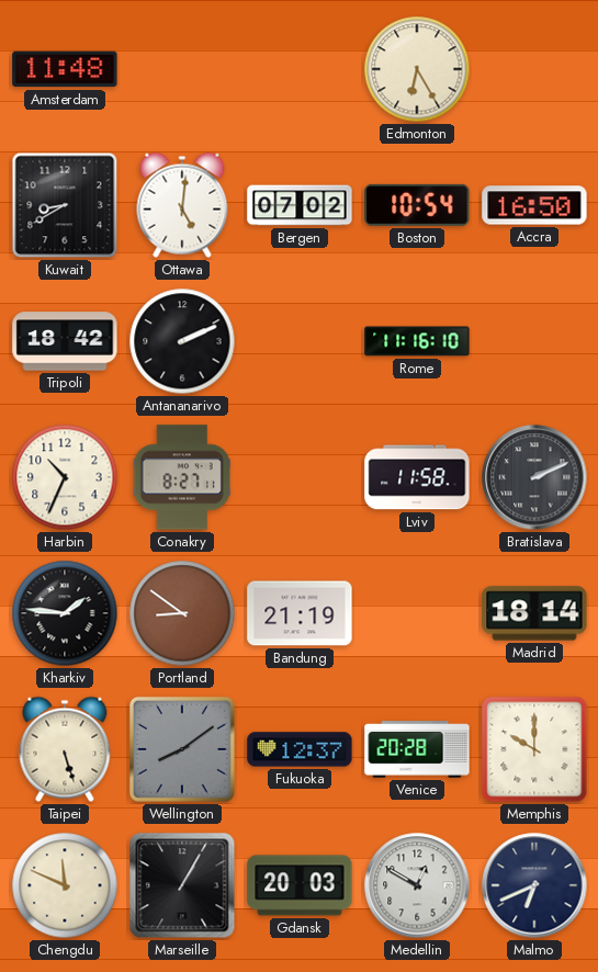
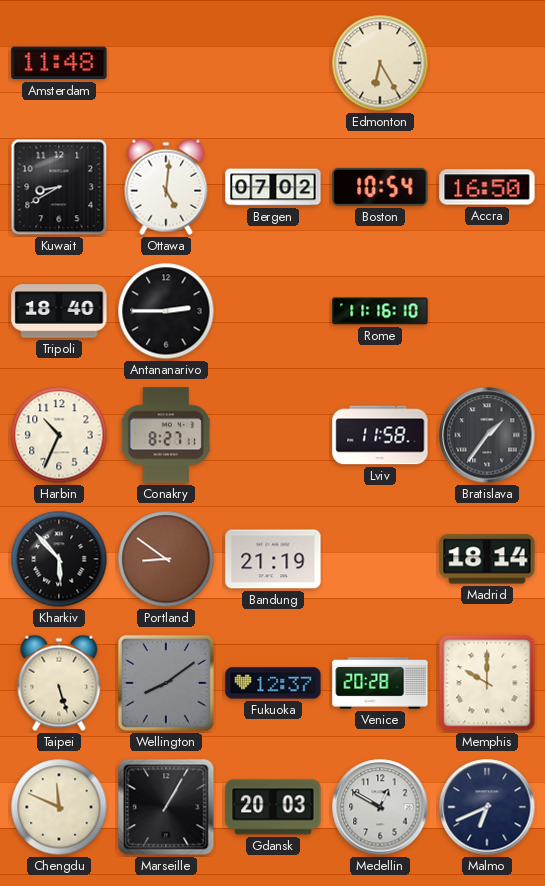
Tripoli: 18:42 -> 18:40 (59, 311)
Antananarivo: 2:11 -> 2:45 (166, 311)
Bratislava: 2:11 -> 1:36 (487, 435)
Kharkiv: 1:46 -> 5:53 (59, 559)
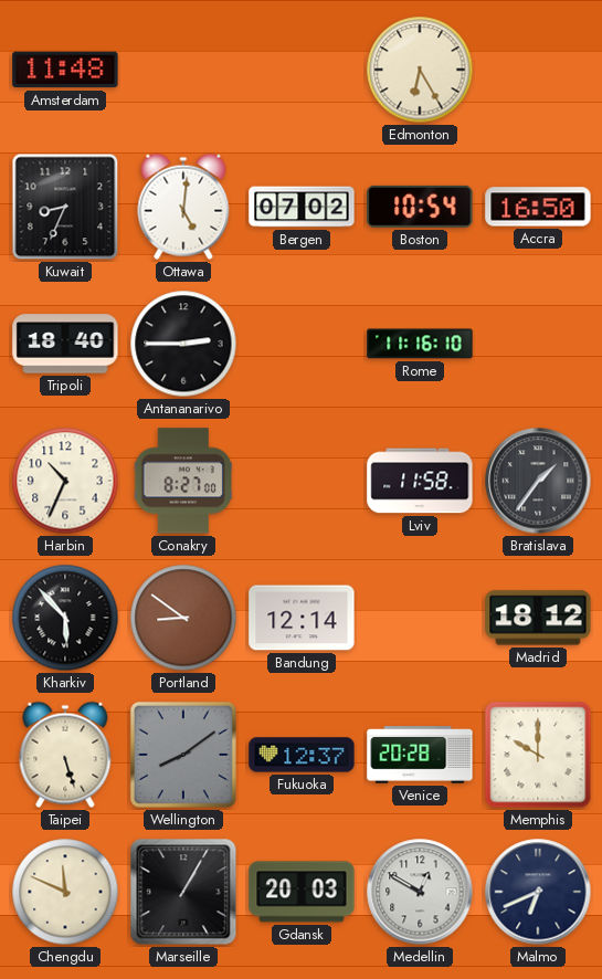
Kuwait: 8:40 -> 8:34 (65, 207)
Conakry: 8:27:11 -> 8:27:00 (183, 481)
Bandung: 21:19 -> 12:14 (302, 618)
Madrid: 18:14 -> 18:12 (538, 618)
